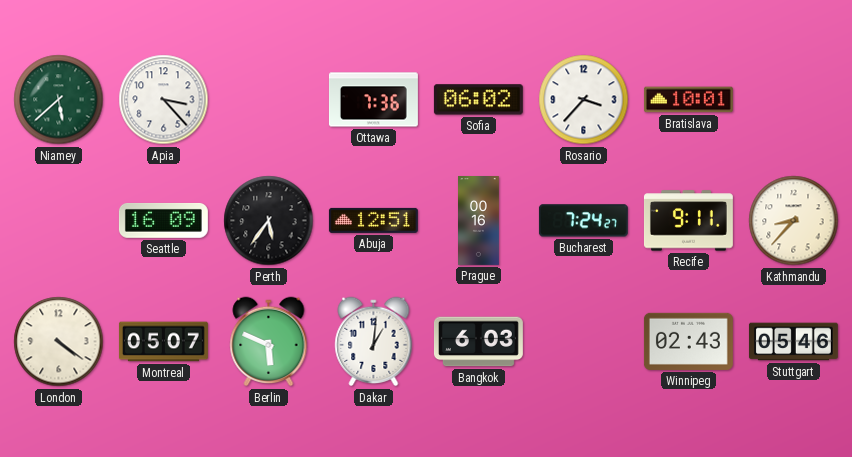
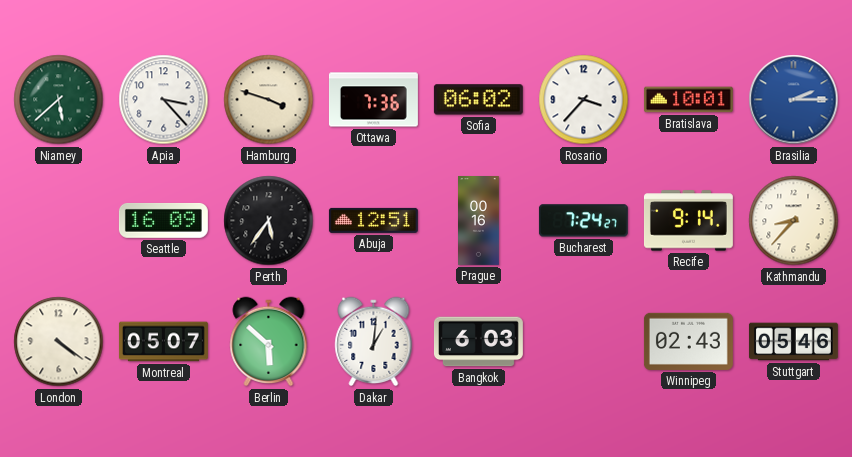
Hamburg: none -> 3:48 (269, 100)
Brasilia: none -> 2:15 (794, 100)
Recife: 9:11 -> 9:14 (688, 221)
Berlin: 5:49 -> 5:52 (269, 342)
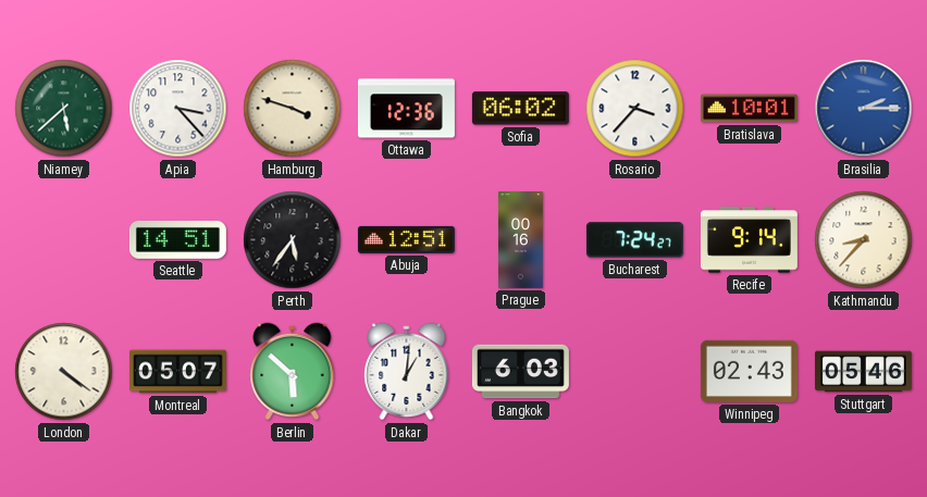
Ottawa: 7:36 -> 12:36 (406, 109)
Seattle: 16:09 -> 14:51 (177, 239)
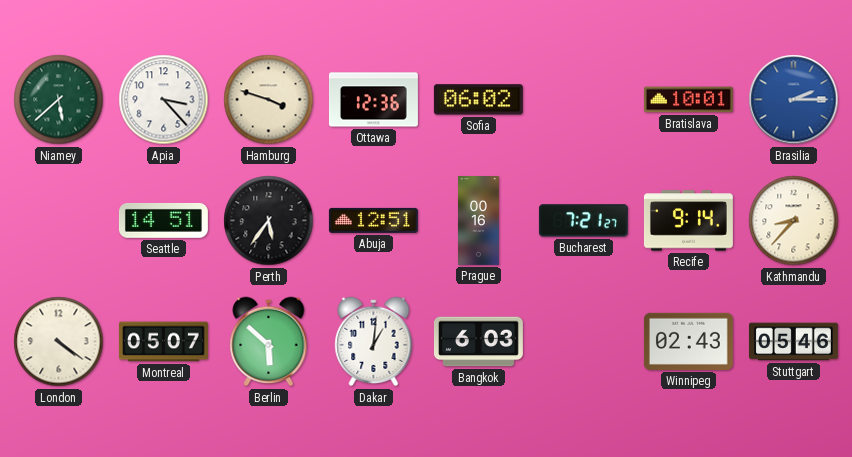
Rosario: 3:37 -> none (635, 109)
Bucharest: 7:24 -> 7:21 (583, 221)
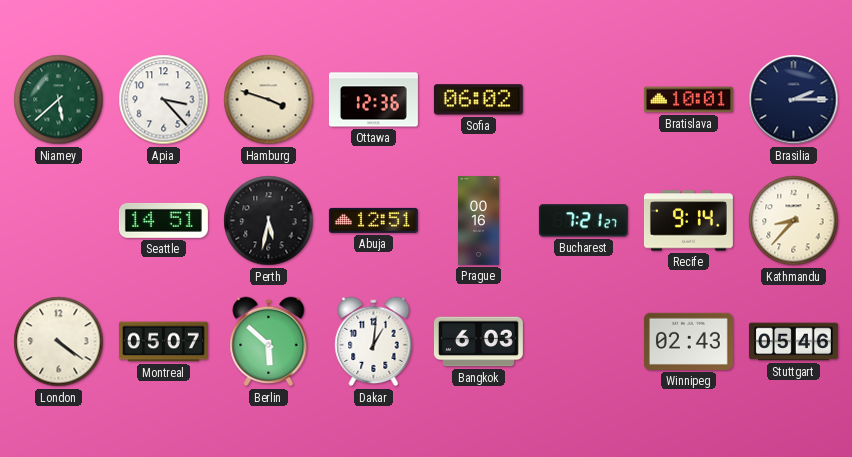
Brasilia dial: blue -> navy (794, 100)
Perth: 5:36 -> 5:32 (269, 221)
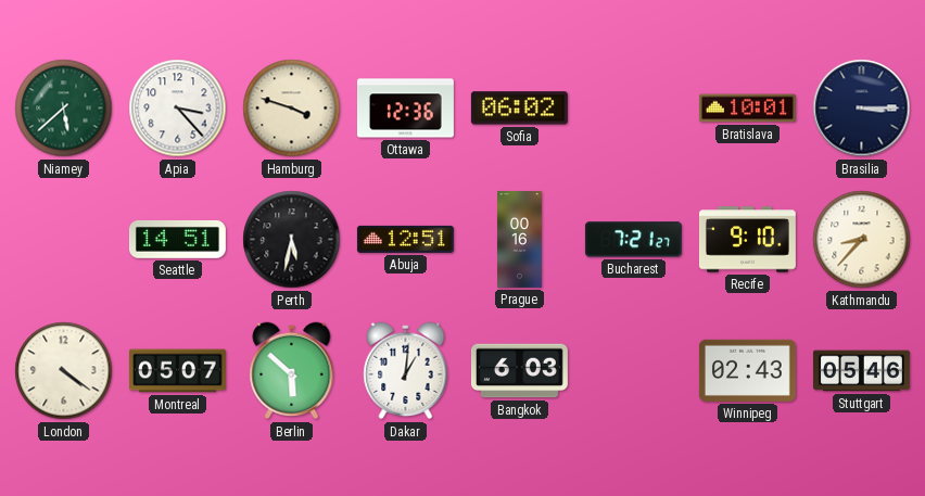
Brasilia: 2:15 -> 3:15 (862, 109)
Recife: 9:14 -> 9:10 (747, 240)
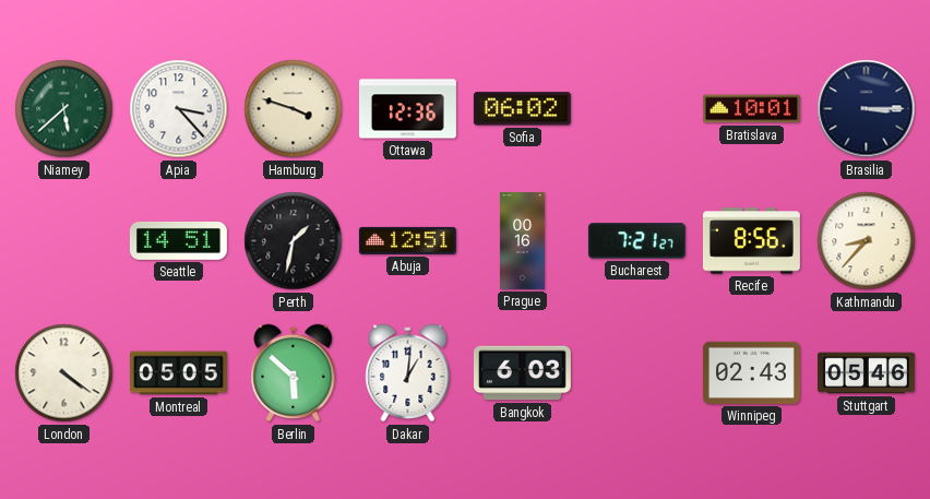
Perth: 5:32 -> 1:32 (294, 241)
Recife: 9:10 -> 8:56 (751, 241)
Montreal: 05:07 -> 05:05 (178, 373)
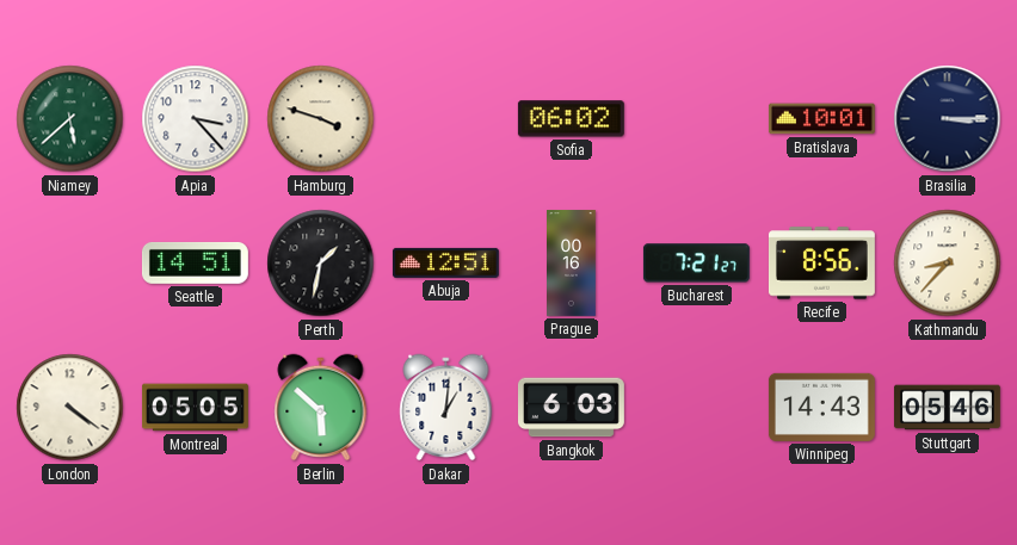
Ottawa: 12:36 -> none (407, 109)
Winnipeg: 02:43 -> 14:43 (821, 407)
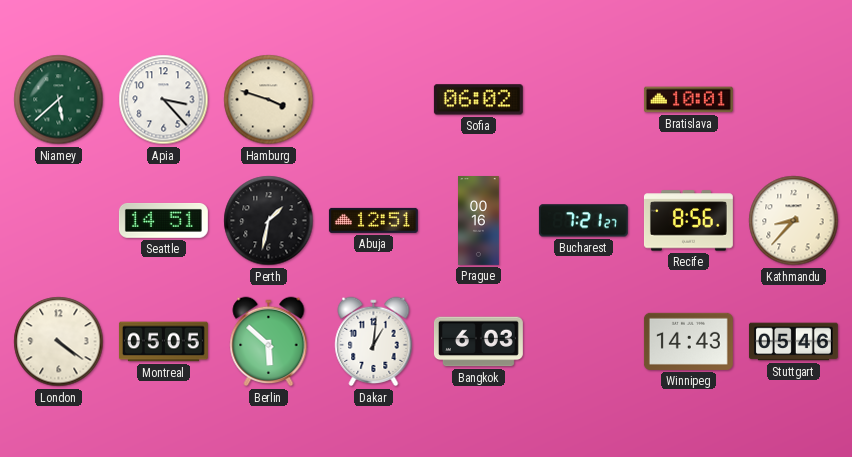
Brasilia: 3:15 -> none (948, 119)
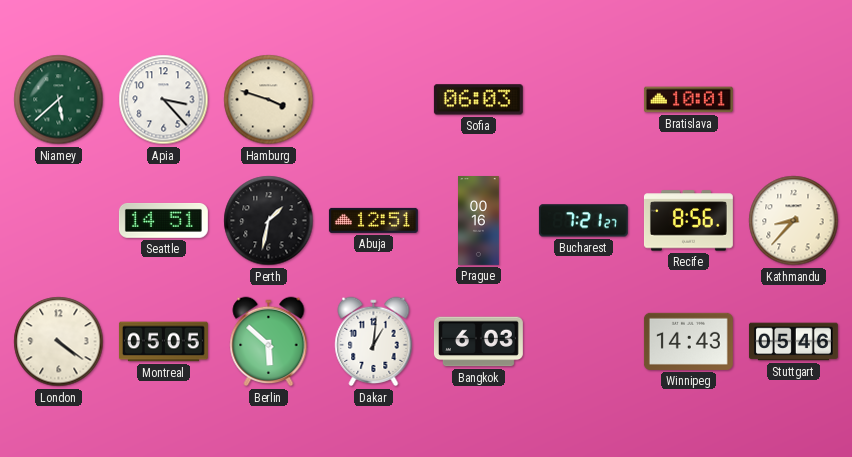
Sofia: 06:02 -> 06:03 (478, 100)
